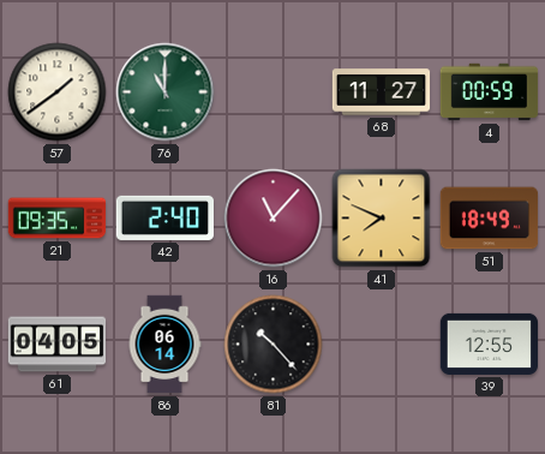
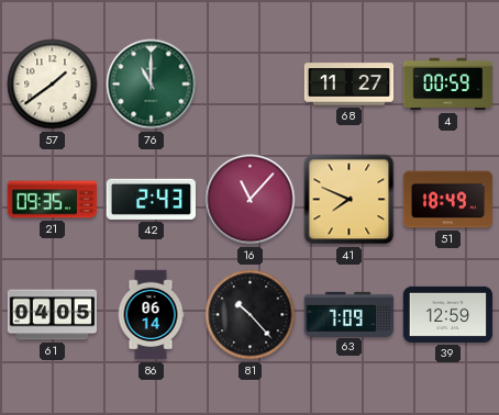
42: 2:40 -> 2:43 (152, 199)
63: none -> 7:09 (350, 314)
39: 12:55 -> 12:59 (448, 314)
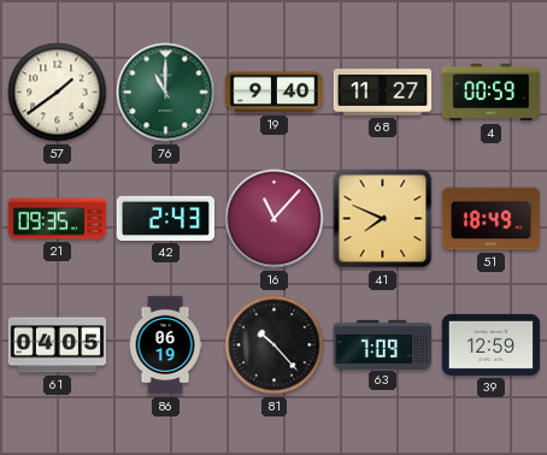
19: none -> 9:40 (275, 93)
86: 06:14 -> 06:19 (165, 345)
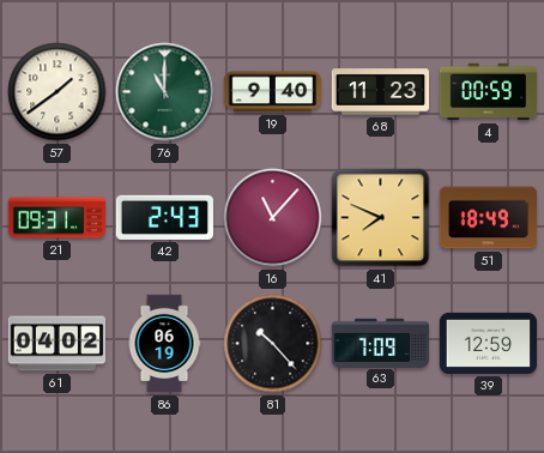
68: 11:27 -> 11:23 (381, 92)
21: 09:35 -> 09:31 (58, 218)
61: 04:05 -> 04:02 (58, 344)
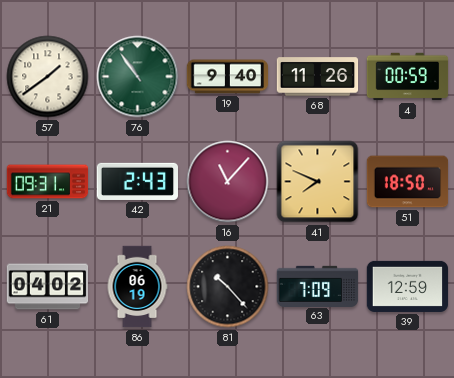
76: 11:00 -> 10:54 (138, 77)
68: 11:23 -> 11:26 (318, 77)
51: 18:49 -> 18:50 (408, 182)
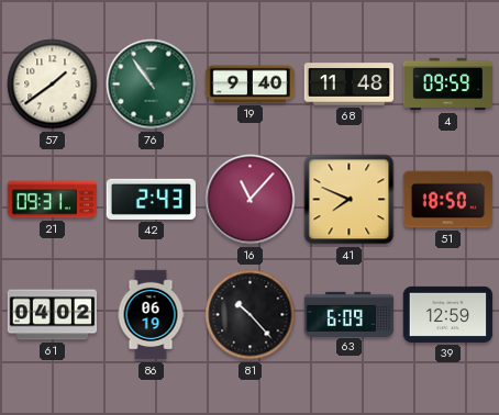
68: 11:26 -> 11:48 (350, 85)
4: 00:59 -> 09:59 (448, 85)
63: 7:09 -> 6:09 (350, 314)
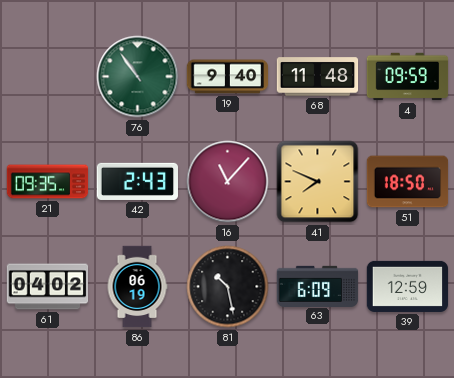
57: 1:39 -> none (53, 85)
21: 09:31 -> 09:35 (48, 182)
81: 10:23 -> 10:28 (228, 287)
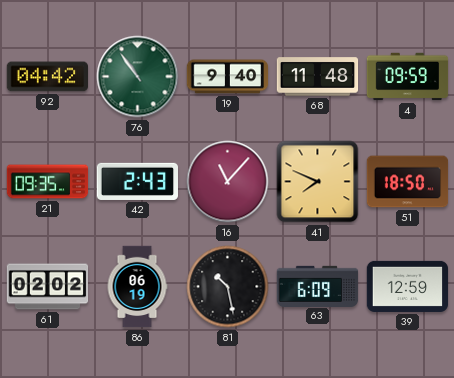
92: none -> 04:42 (47, 77)
61: 04:02 -> 02:02 (48, 287)
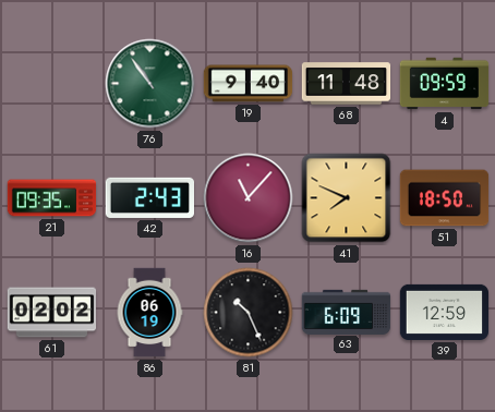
92: 04:42 -> none (47, 77)
81: 10:28 -> 10:26 (249, 313)
